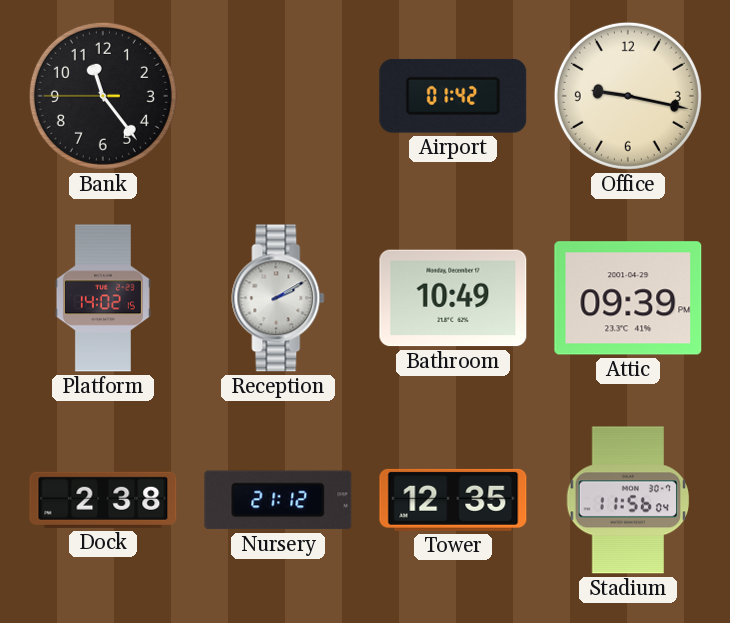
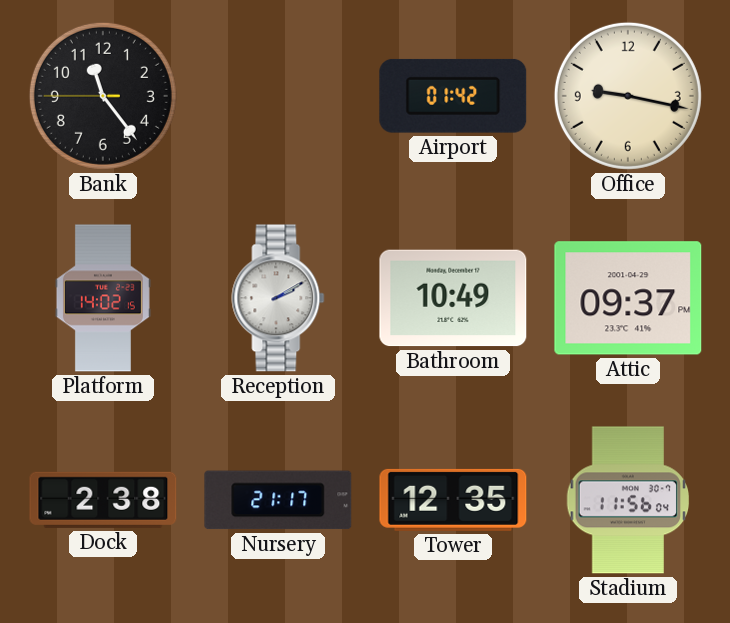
Attic: 09:39 -> 09:37 (628, 298)
Nursery: 21:12 -> 21:17 (278, 500)
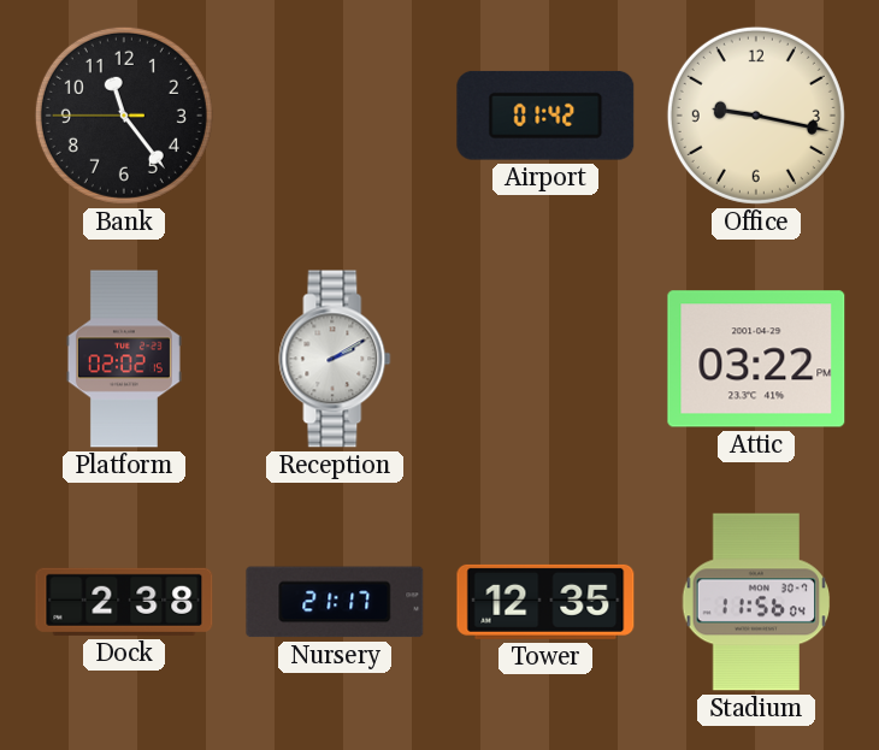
Platform: 14:02 -> 02:02 (124, 359)
Bathroom: 10:49 -> none (453, 298)
Attic: 09:37 -> 03:22 (756, 359)
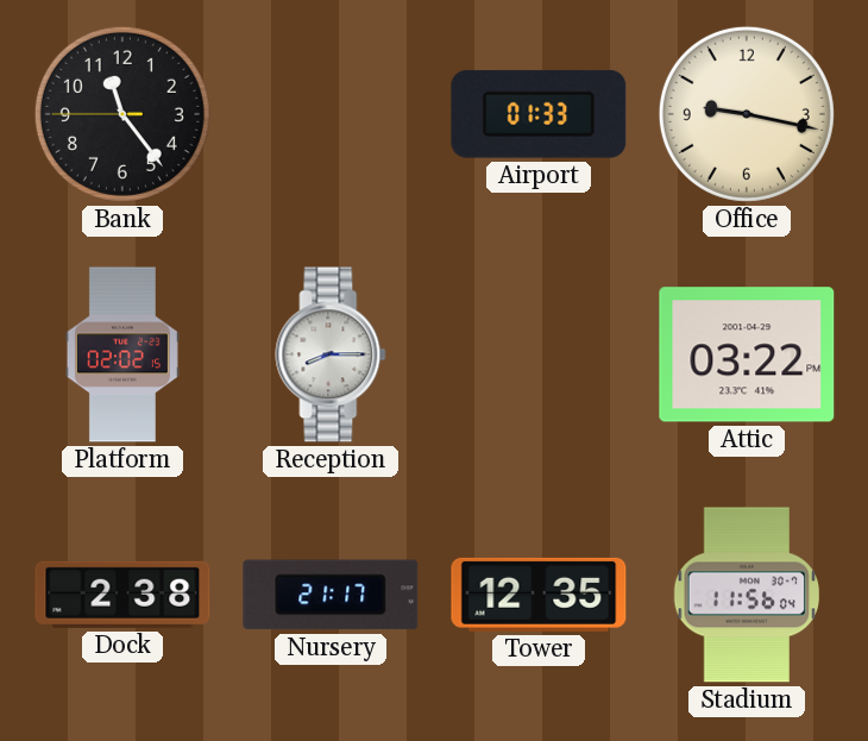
Airport: 01:42 -> 01:33 (539, 114)
Reception: 2:10 -> 8:15 (331, 354)
